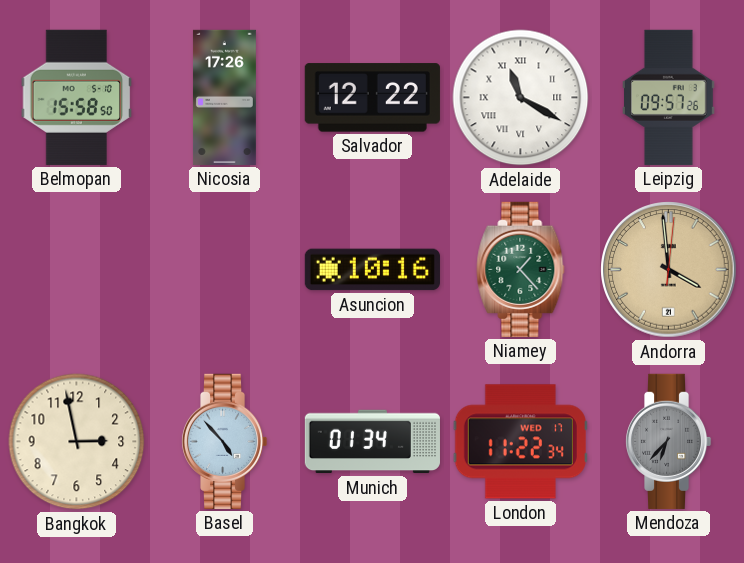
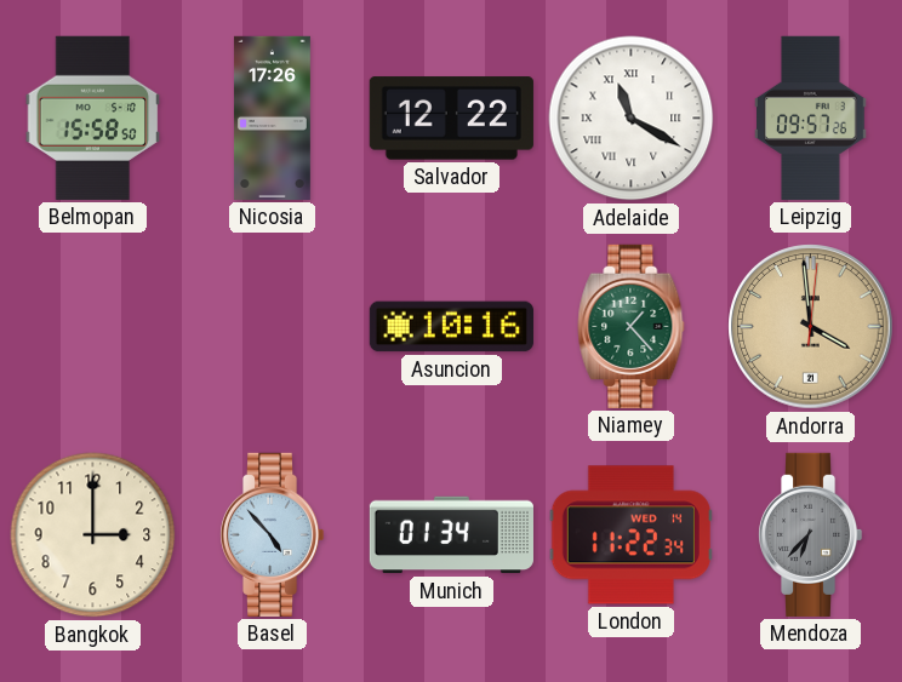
Bangkok: 2:58 -> 3:00 (93, 535)
London date: WED 17 -> WED 14 (630, 535)
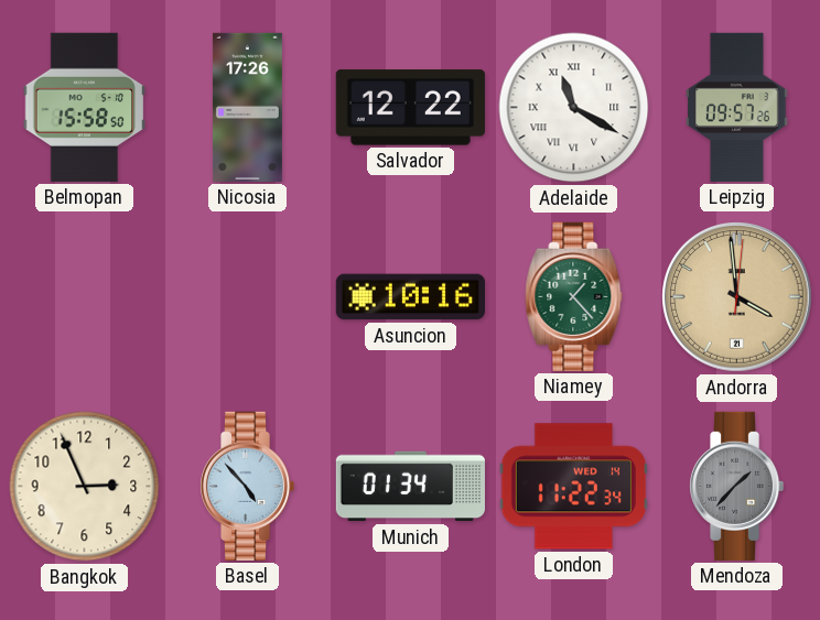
Bangkok: 3:00 -> 2:56 (85, 487)
Mendoza: 6:37 -> 1:37 (736, 486)
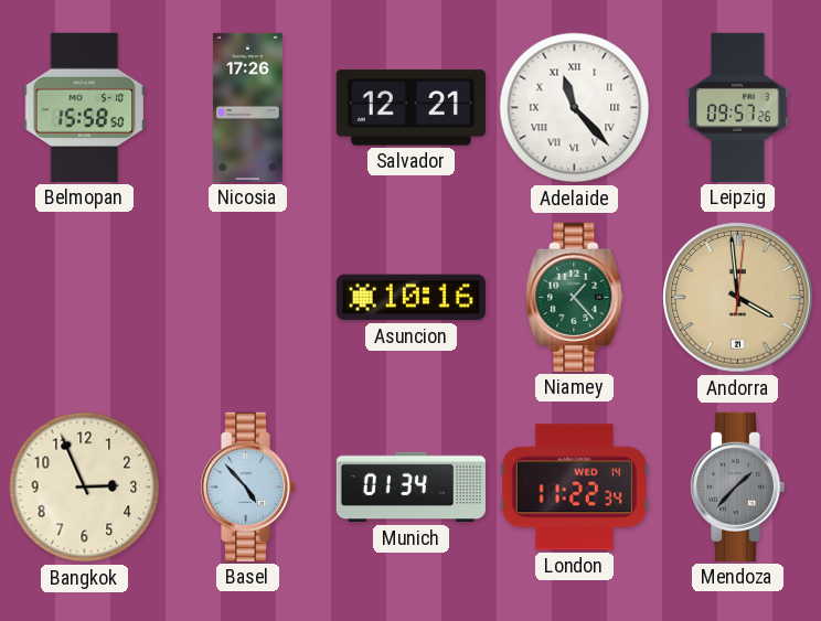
Salvador: 12:22 -> 12:21 (410, 108)
Adelaide: 11:20 -> 11:23 (575, 108)
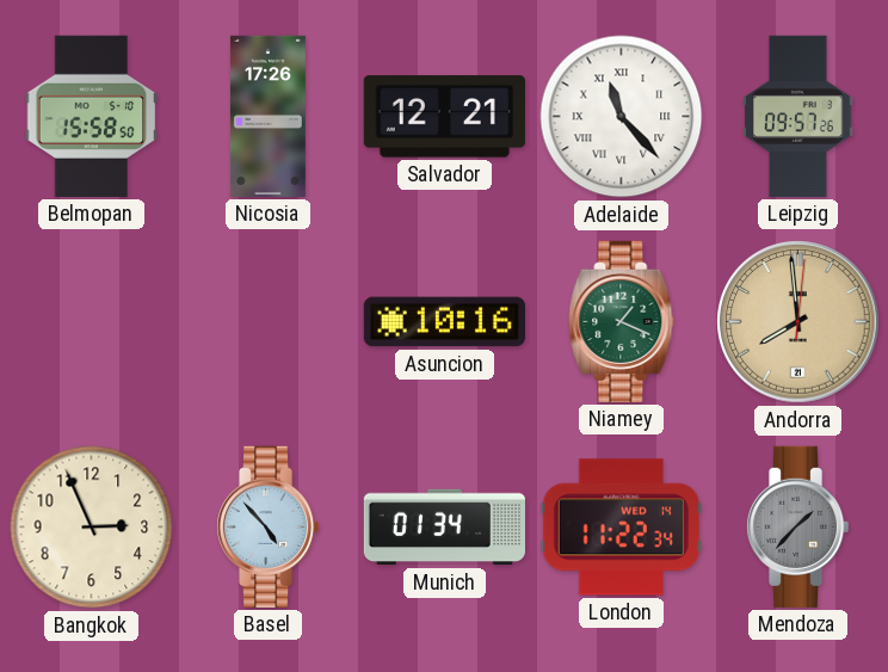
Niamey: 1:23 -> 1:19 (622, 321)
Andorra: 3:59 -> 7:59 (798, 322)
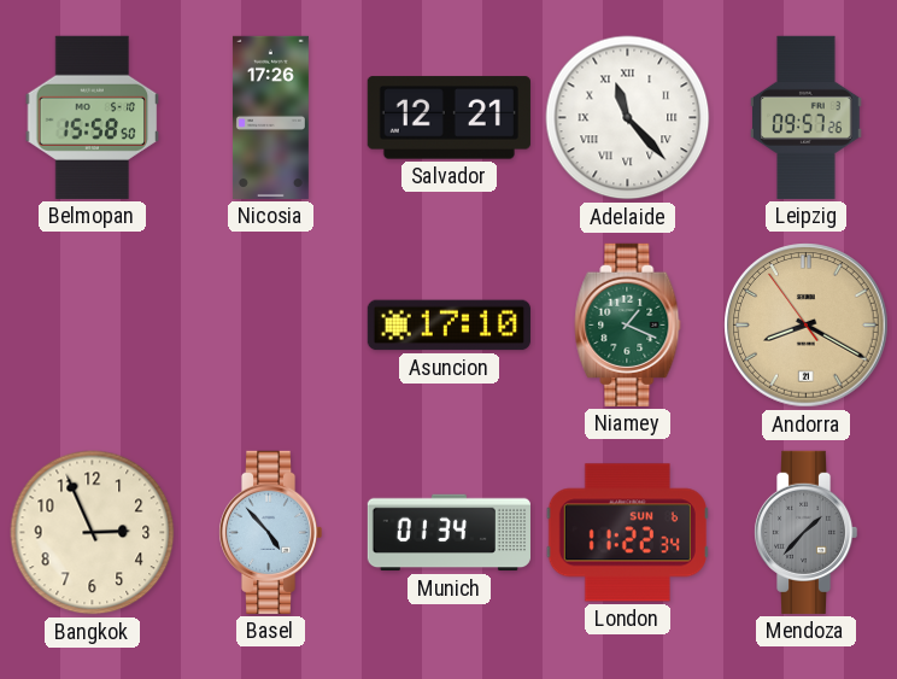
Asuncion: 10:16 -> 17:10 (448, 326)
Andorra: 7:59 -> 8:19 (807, 326)
London date: WED 14 -> SUN 6 (627, 533)
